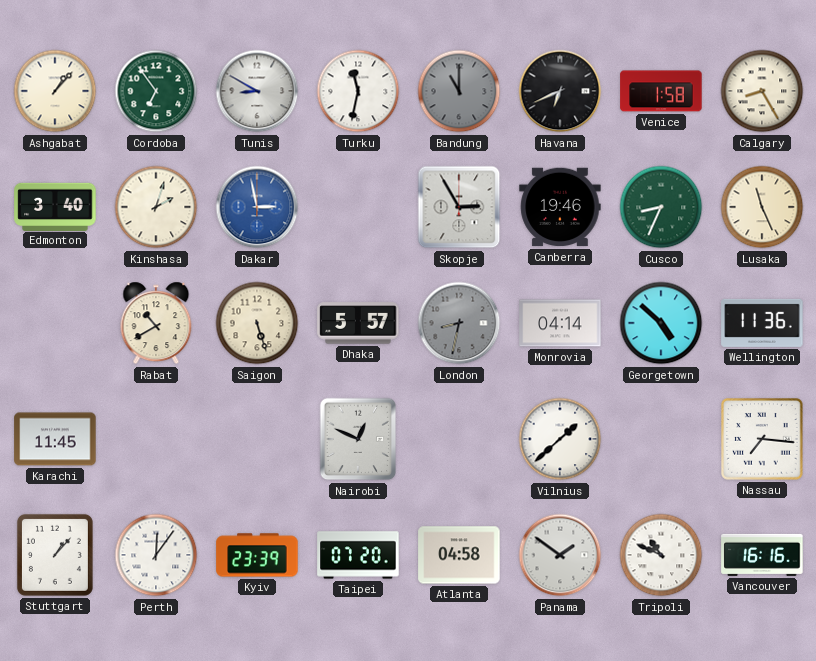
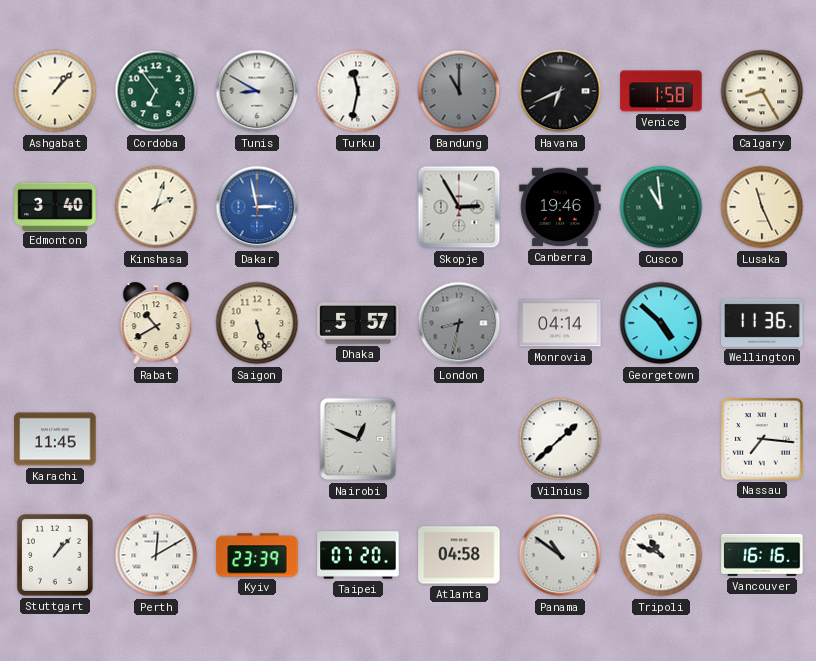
Cusco: 8:34 -> 10:59 (661, 207)
Perth: 12:06 -> 12:10 (156, 555)
Panama: 1:51 -> 10:51 (560, 555)
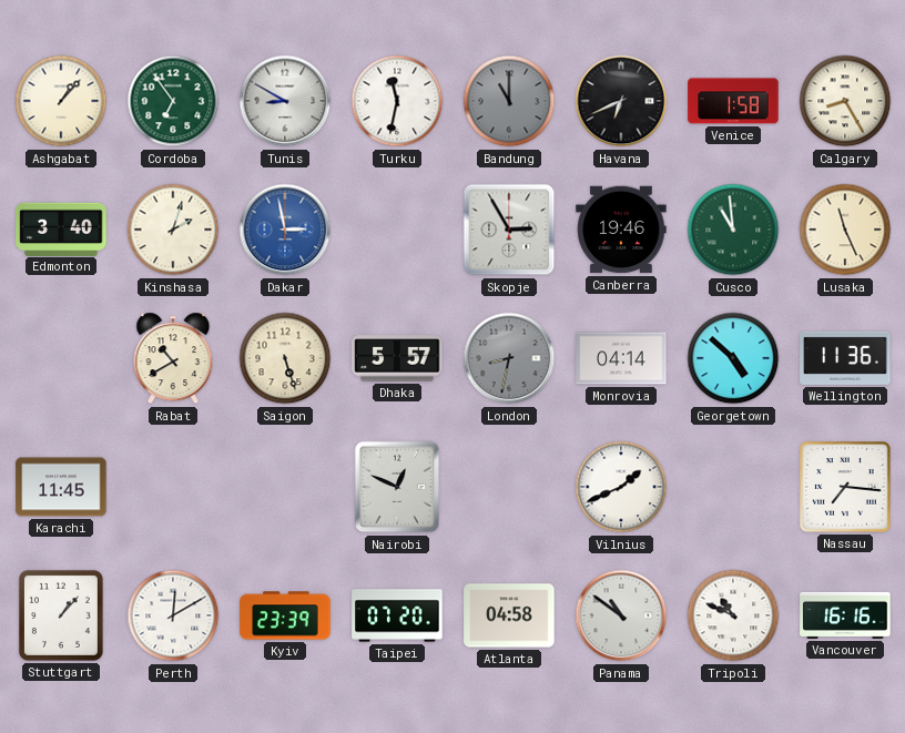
Vilnius: 1:38 -> 1:41 (621, 487)
